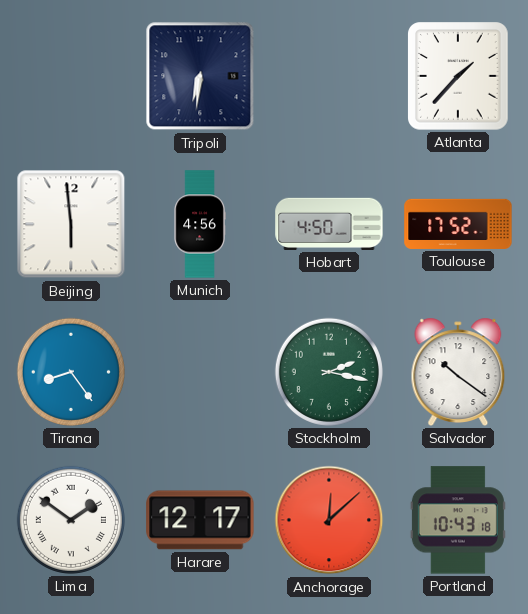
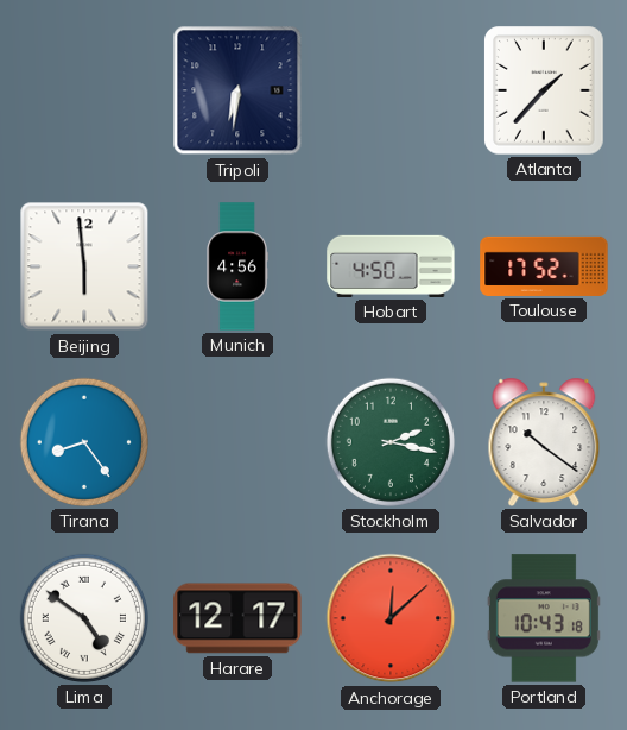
Lima: 1:51 -> 4:51 (84, 618)
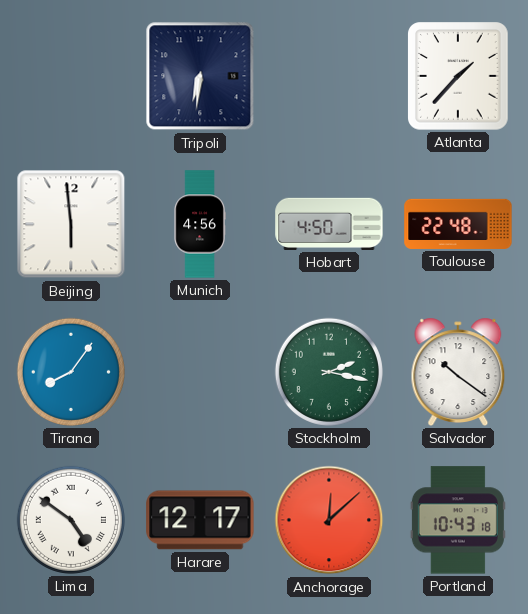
Toulouse: 17:52 -> 22:48 (458, 224)
Tirana: 8:24 -> 8:06 (71, 372)
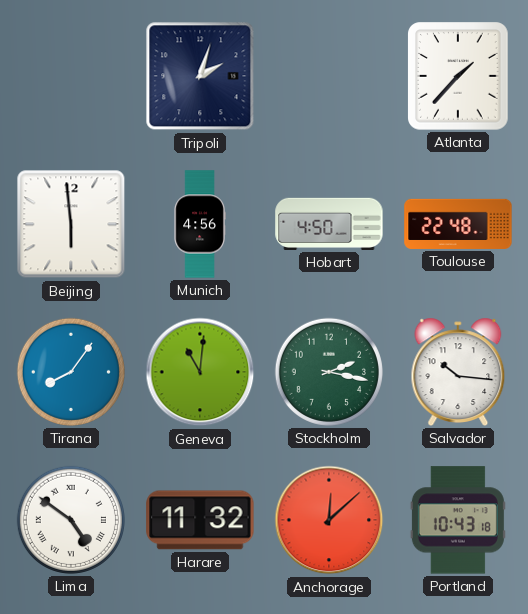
Tripoli: 6:31 -> 2:03 (200, 76)
Geneva: none -> 11:01 (200, 372)
Salvador: 10:21 -> 10:16 (458, 372)
Harare: 12:17 -> 11:32 (200, 520)
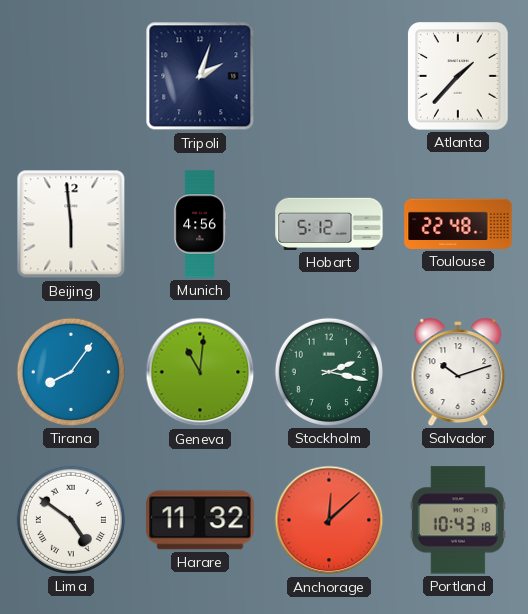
Hobart: 4:50 -> 5:12 (329, 224)
Salvador: 10:16 -> 10:12 (458, 372)
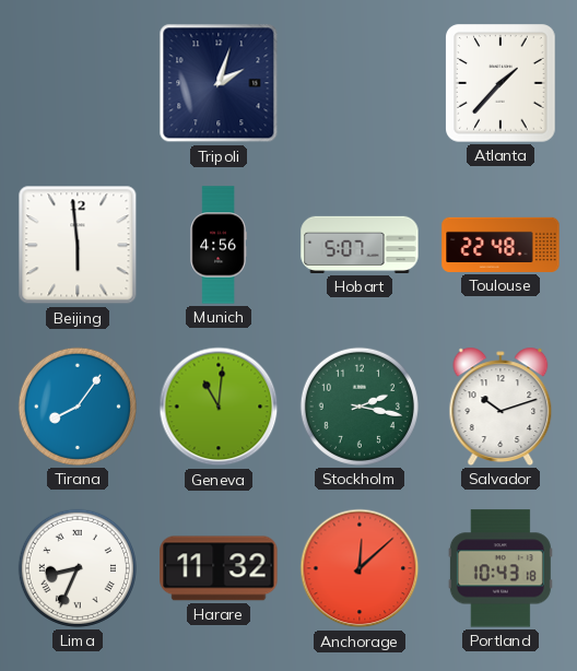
Hobart: 5:12 -> 5:07 (360, 245)
Lima: 4:51 -> 8:34 (78, 568)
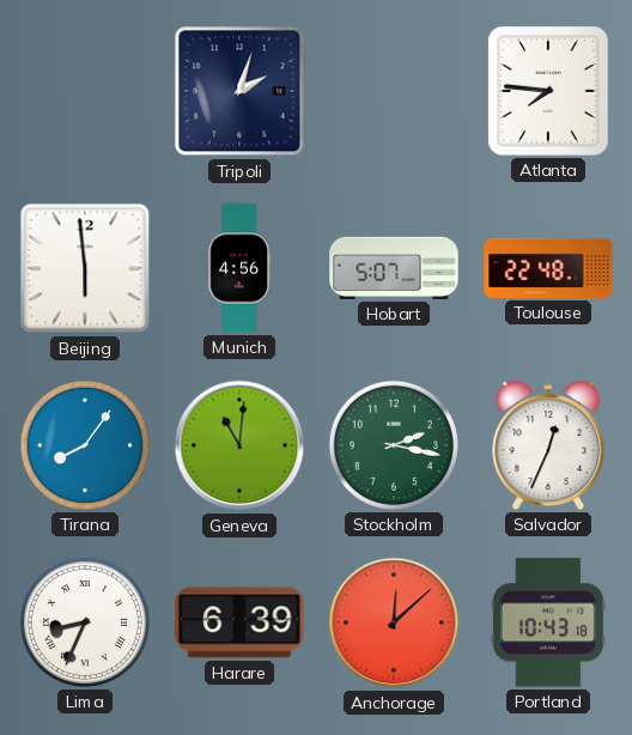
Atlanta: 1:37 -> 7:46 (548, 91)
Salvador: 10:12 -> 12:34 (548, 445)
Harare: 11:32 -> 6:39 (239, 622)
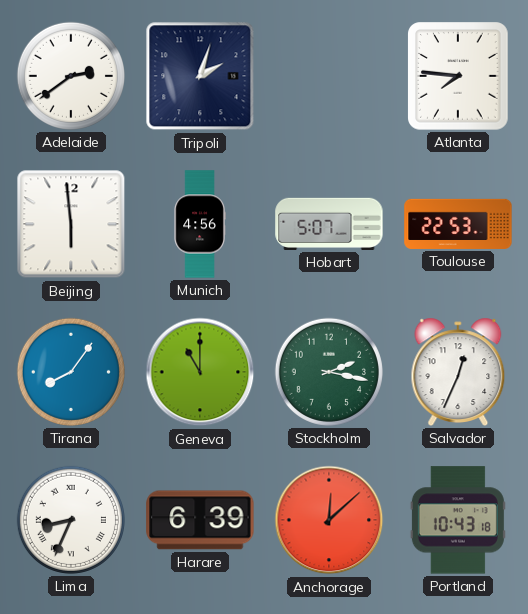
Adelaide: none -> 2:39 (71, 76)
Toulouse: 22:48 -> 22:53 (458, 224)
Geneva: 11:01 -> 11:00 (200, 372)
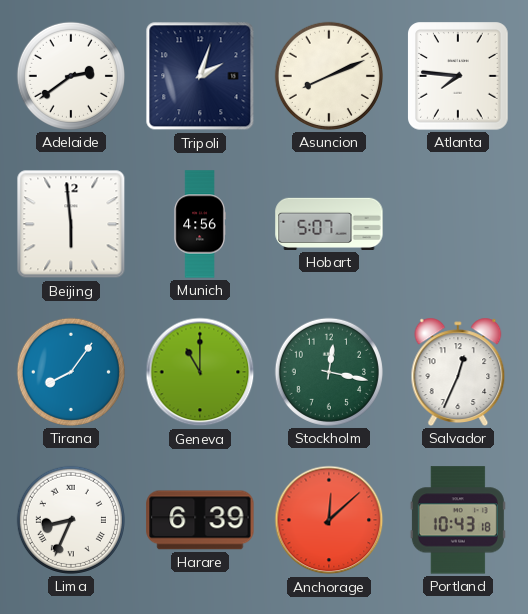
Asuncion: none -> 8:11 (329, 76)
Toulouse: 22:53 -> none (458, 224)
Stockholm: 2:17 -> 12:17 (329, 372)
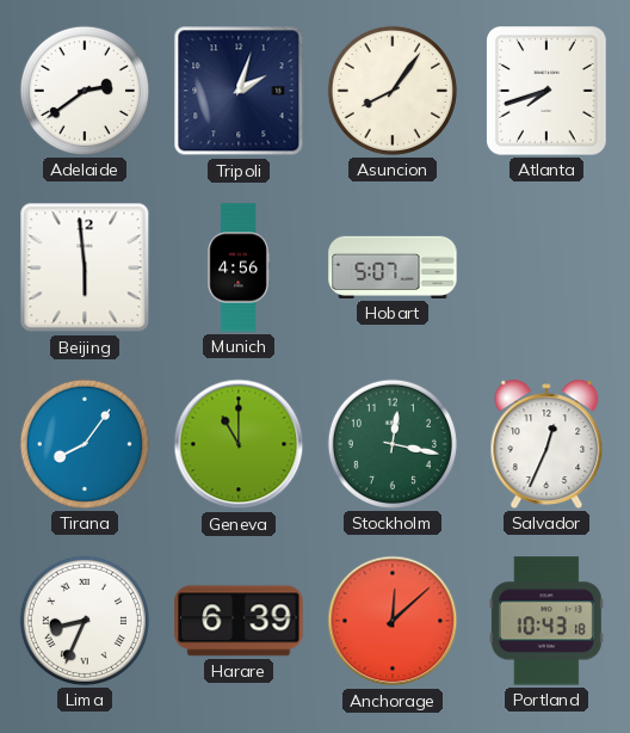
Asuncion: 8:11 -> 8:06 (393, 91)
Atlanta: 7:46 -> 7:42 (546, 91)
